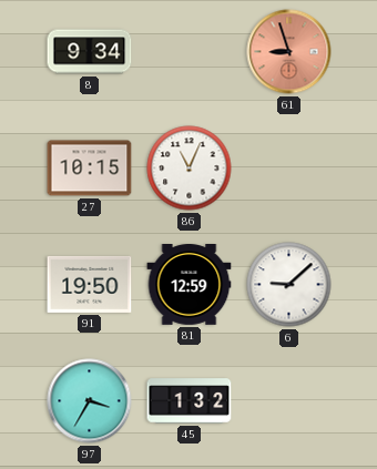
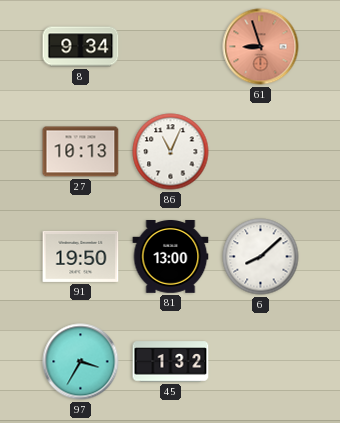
27: 10:15 -> 10:13 (81, 152)
81: 12:59 -> 13:00 (171, 257)
6: 9:08 -> 8:08 (261, 257)
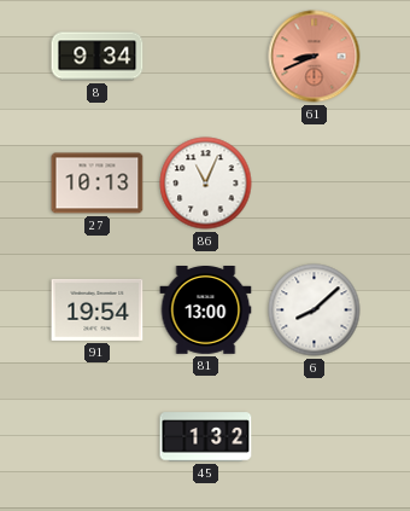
61: 8:57 -> 8:41 (315, 57)
91: 19:50 -> 19:54 (98, 309)
97: 3:35 -> none (81, 362)
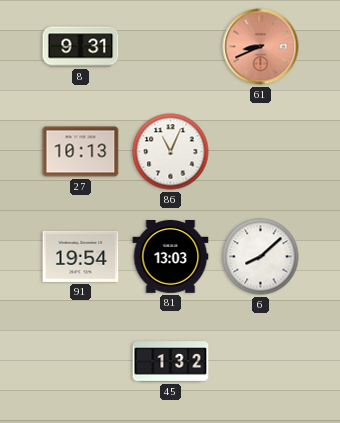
8: 9:34 -> 9:31 (81, 47)
81: 13:00 -> 13:03 (171, 257)
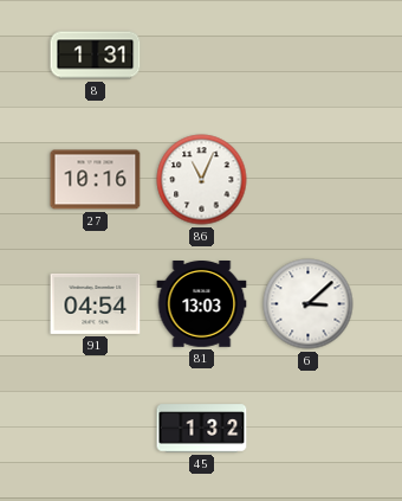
8: 9:31 -> 1:31 (96, 56)
61: 8:41 -> none (261, 47)
27: 10:13 -> 10:16 (96, 180)
91: 19:54 -> 04:54 (96, 303)
6: 8:08 -> 3:08 (309, 304)
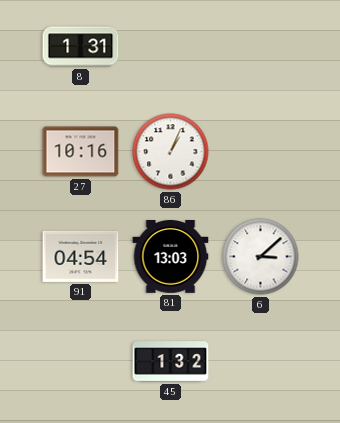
86: 11:04 -> 1:04 (171, 152)
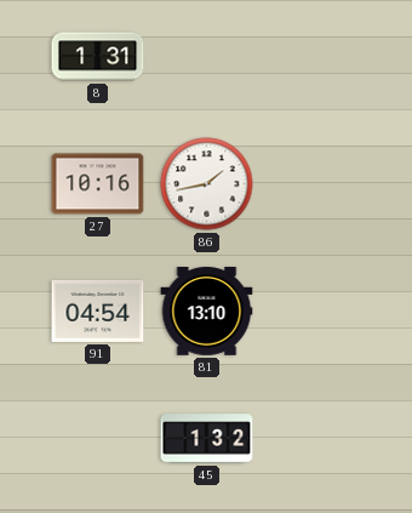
86: 1:04 -> 1:43 (207, 184)
81: 13:03 -> 13:10 (207, 312)
6: 3:08 -> none (261, 257)
